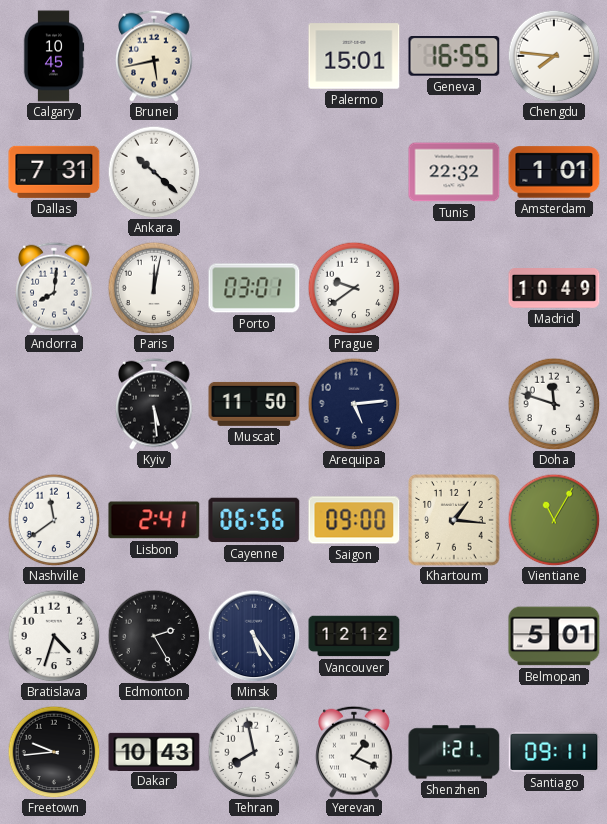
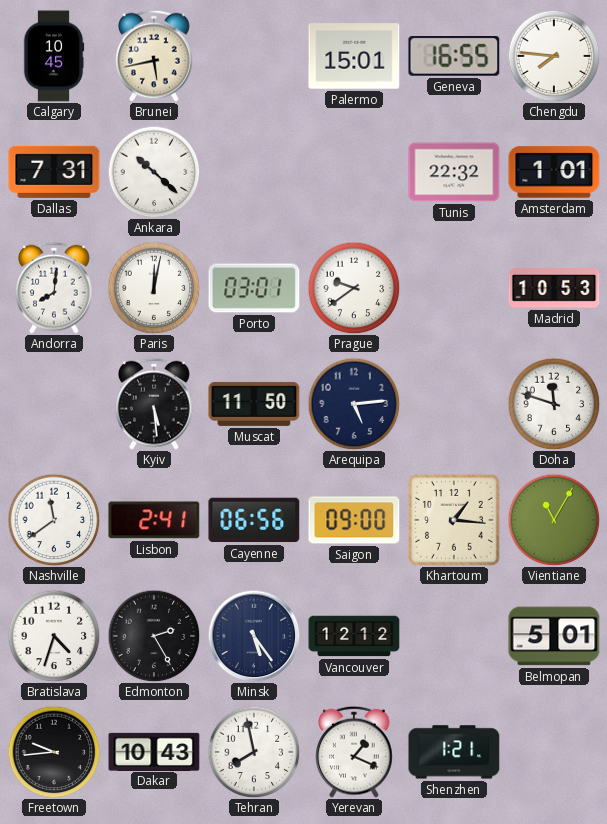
Madrid: 10:49 -> 10:53 (554, 289)
Santiago: 09:11 -> none (554, 752)
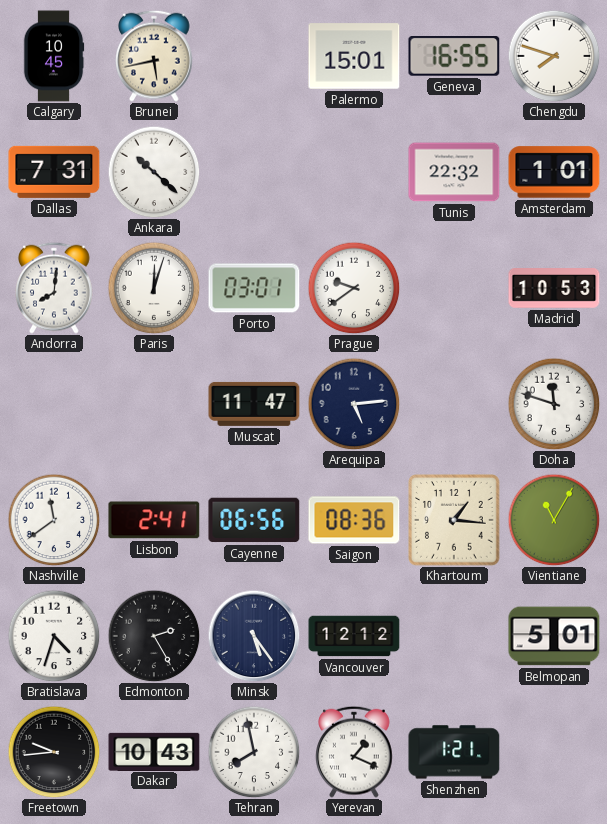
Chengdu: 7:46 -> 7:48 (554, 56)
Paris: 12:02 -> 12:03 (154, 288)
Kyiv: 5:29 -> none (154, 404)
Muscat: 11:50 -> 11:47 (254, 404)
Saigon: 09:00 -> 08:36 (354, 520)
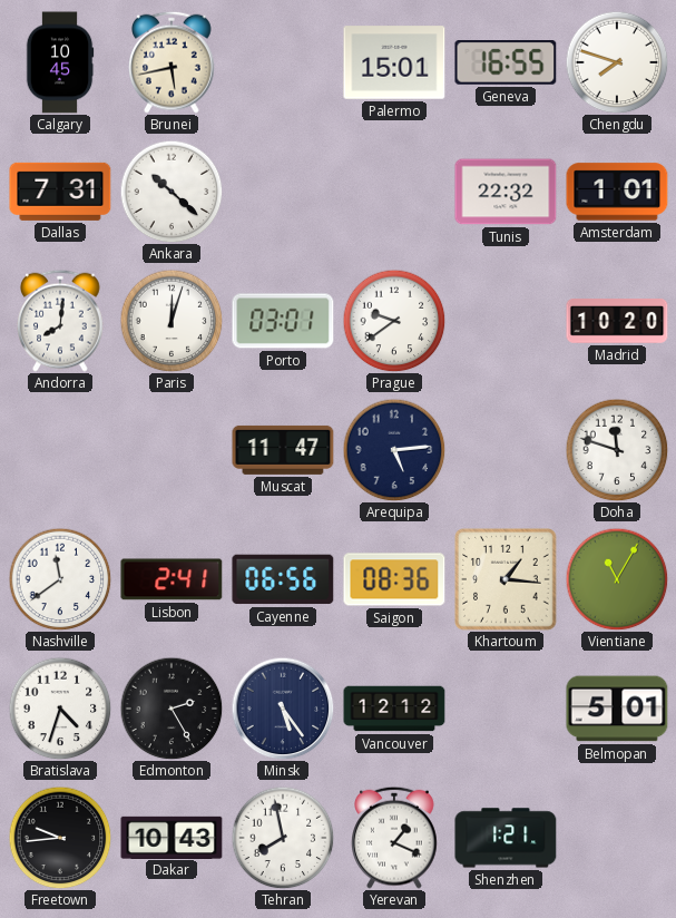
Madrid: 10:53 -> 10:20 (617, 322)
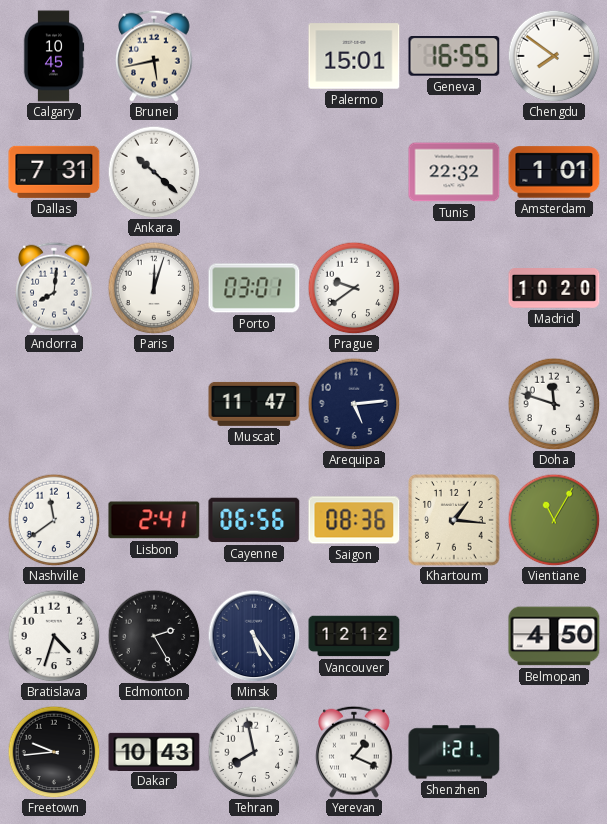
Chengdu: 7:48 -> 7:51 (554, 56)
Belmopan: 5:01 -> 4:50 (554, 636)
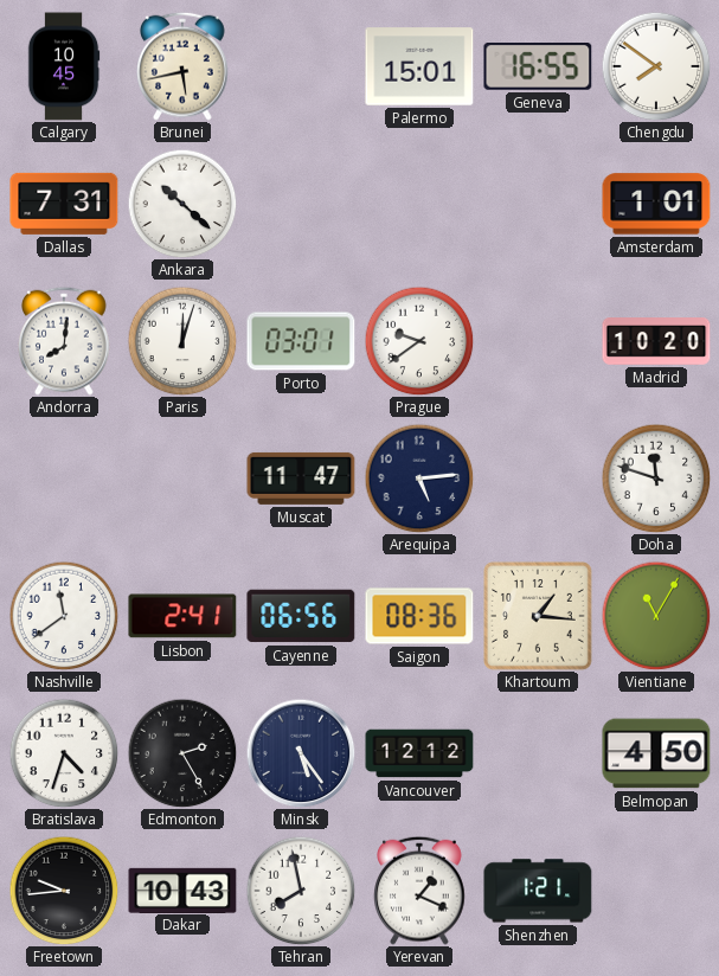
Tunis: 22:32 -> none (454, 172)
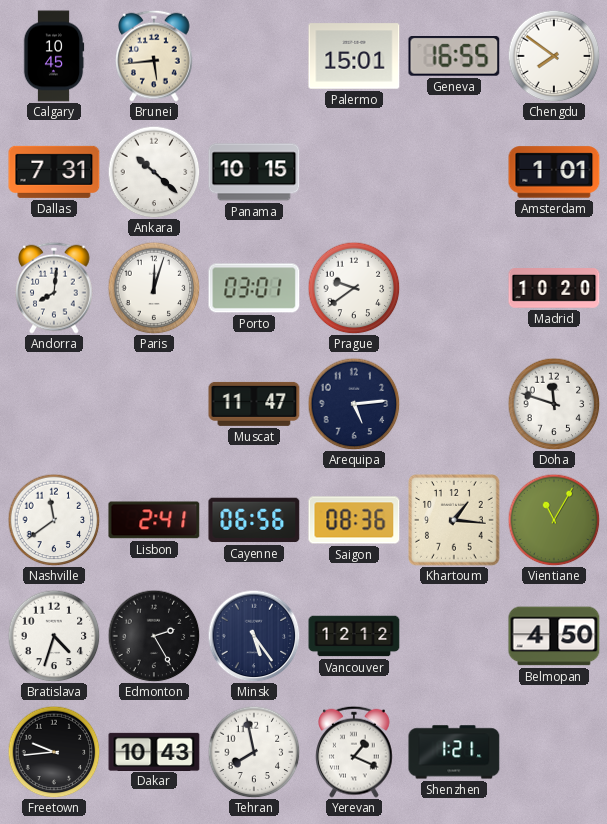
Brunei: 5:43 -> 5:44 (154, 56)
Panama: none -> 10:15 (254, 172)
